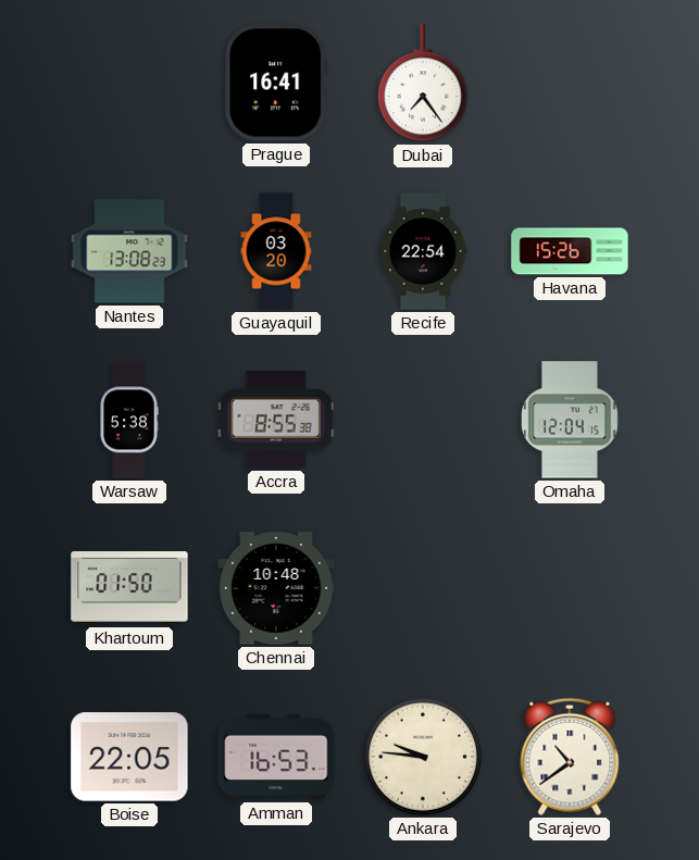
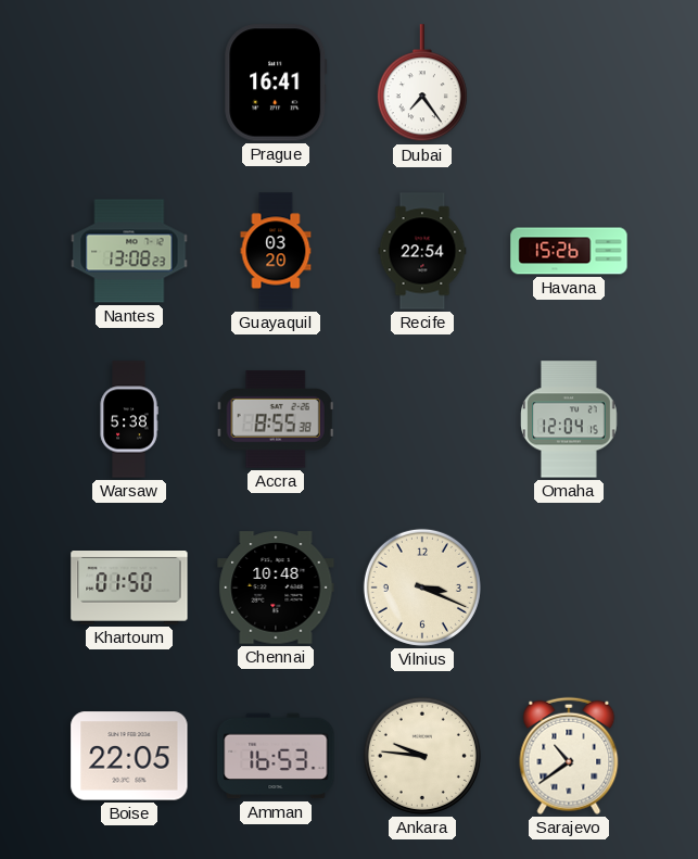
Vilnius: none -> 3:19 (422, 588)
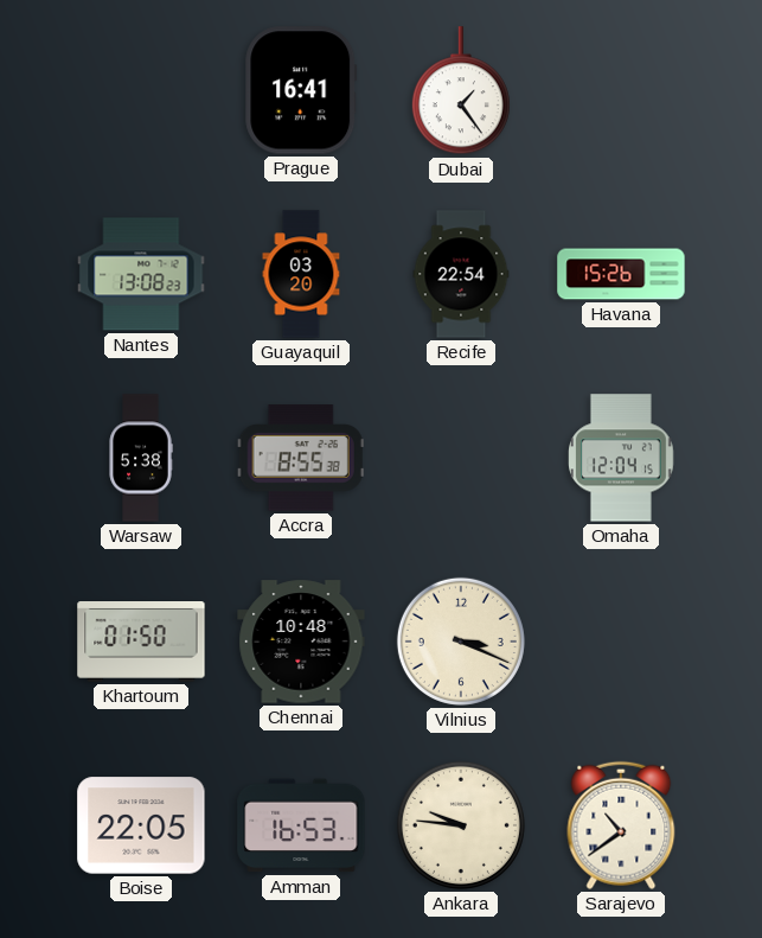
Dubai: 7:24 -> 1:24 (461, 91)
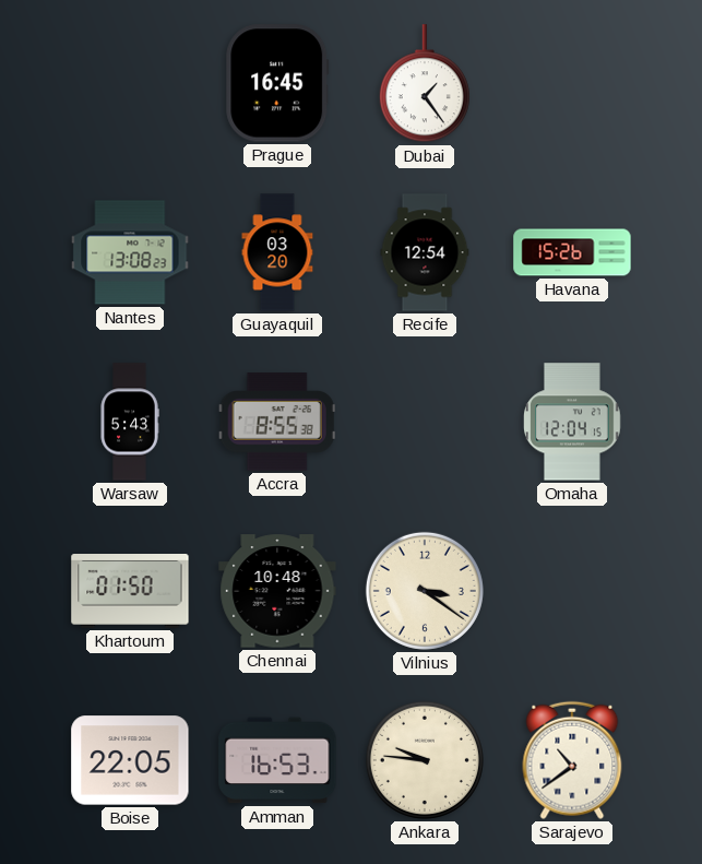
Prague: 16:41 -> 16:45 (277, 83)
Recife: 22:54 -> 12:54 (425, 252)
Warsaw: 5:38 -> 5:43 (130, 422)
Vilnius: 3:19 -> 3:21 (425, 591)
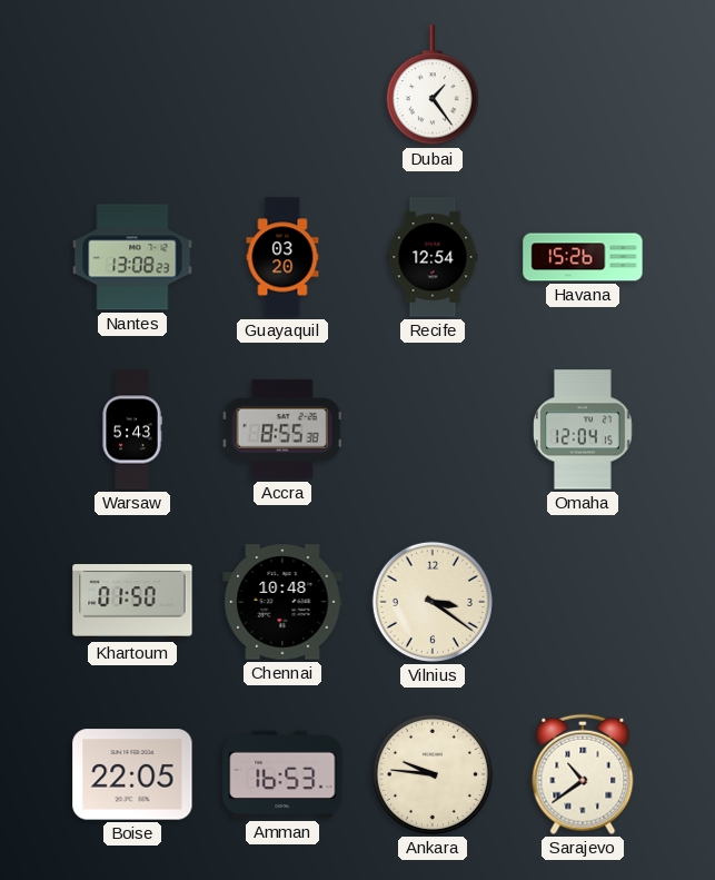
Prague: 16:45 -> none (277, 83)
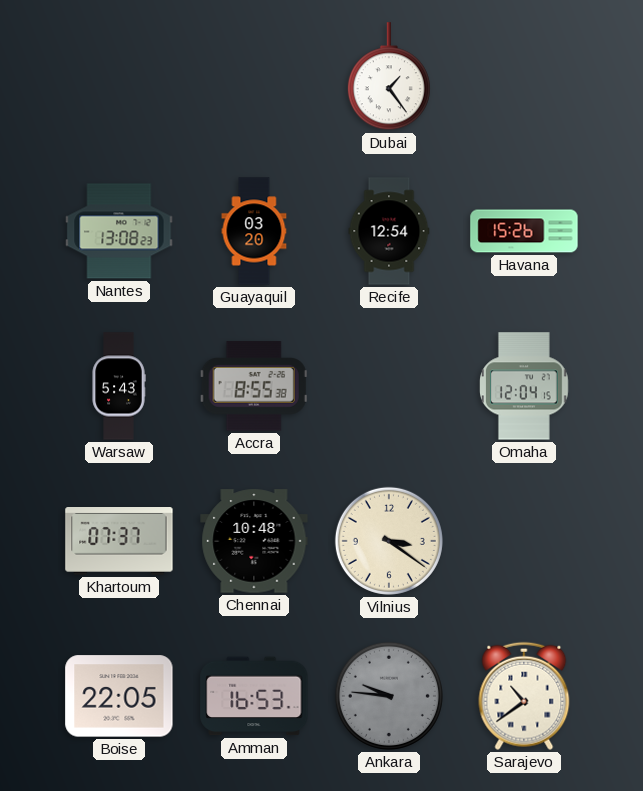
Khartoum: 01:50 -> 07:37 (119, 542)
Ankara dial: cream -> grey (389, 696)
